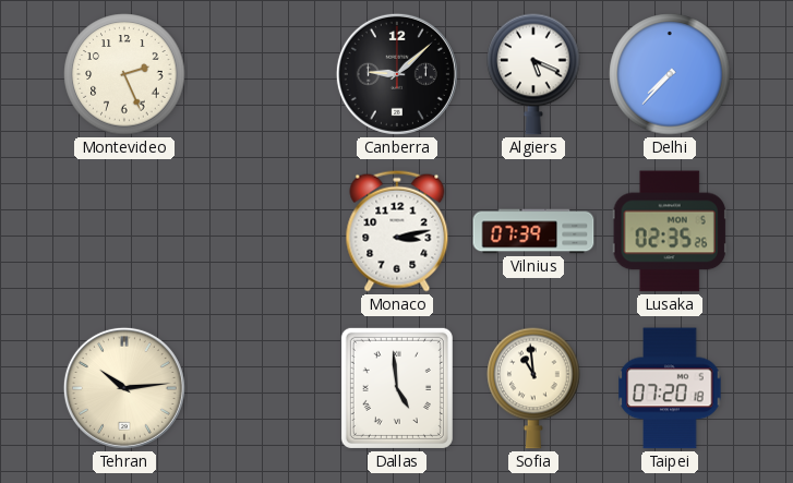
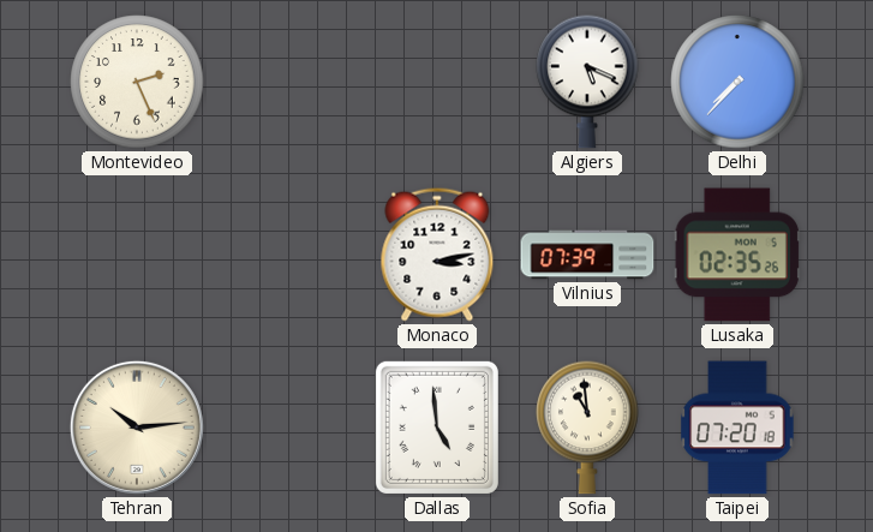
Canberra: 9:08 -> none (397, 74)
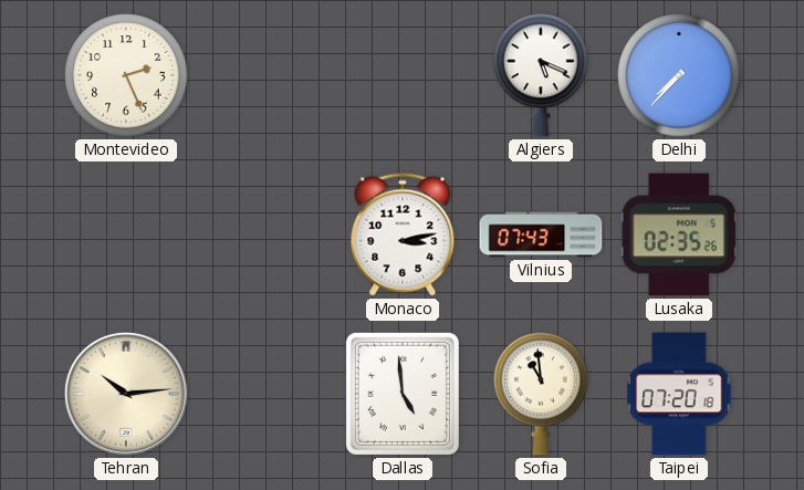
Vilnius: 07:39 -> 07:43 (541, 234)
